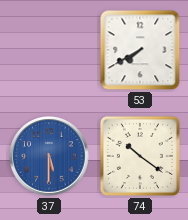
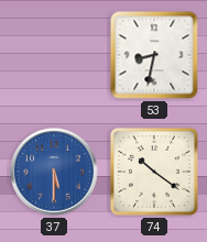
53: 7:40 -> 8:32 (154, 55)
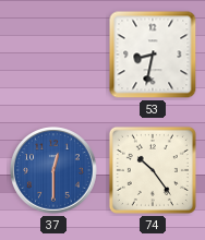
37: 5:30 -> 12:30 (53, 170)
74: 10:21 -> 10:24 (153, 170)
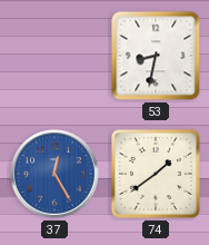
37: 12:30 -> 12:25 (54, 174)
74: 10:24 -> 1:39 (156, 174)
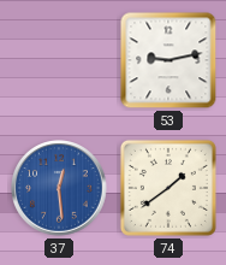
53: 8:32 -> 9:13 (168, 60)
37: 12:25 -> 12:29 (59, 188)
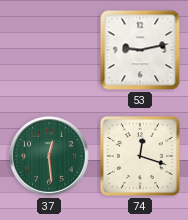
37 dial: blue -> green (49, 156)
74: 1:39 -> 12:18 (140, 156)
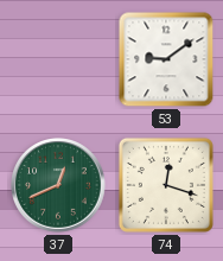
53: 9:13 -> 9:09 (166, 59)
37: 12:29 -> 12:41 (58, 185)
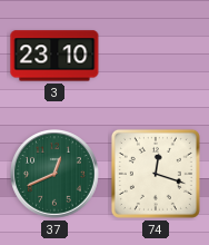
3: none -> 23:10 (54, 56)
53: 9:09 -> none (166, 59)
